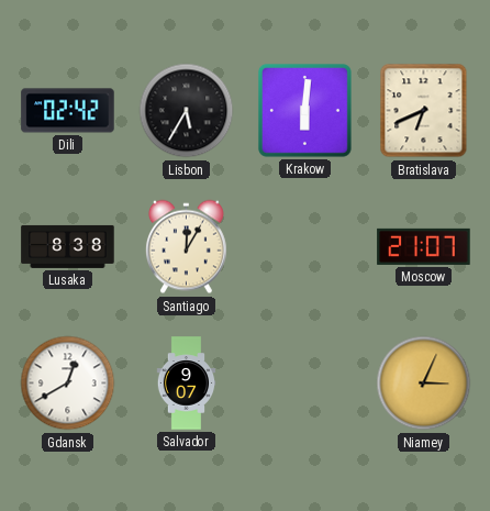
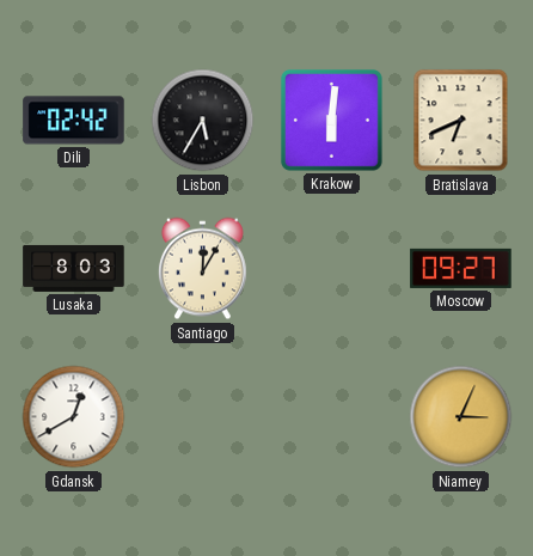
Lusaka: 8:38 -> 8:03 (74, 268)
Moscow: 21:07 -> 09:27 (461, 268)
Salvador: 9:07 -> none (187, 384)
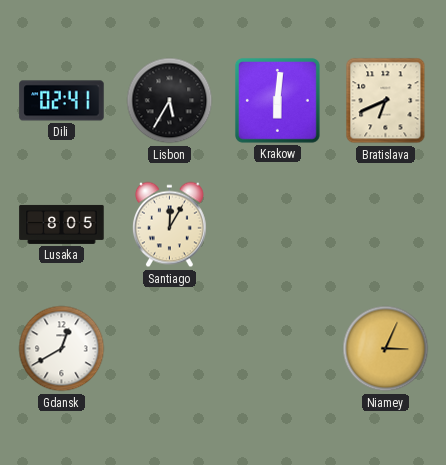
Dili: 02:42 -> 02:41 (62, 101)
Lusaka: 8:03 -> 8:05 (62, 224)
Moscow: 09:27 -> none (461, 268)
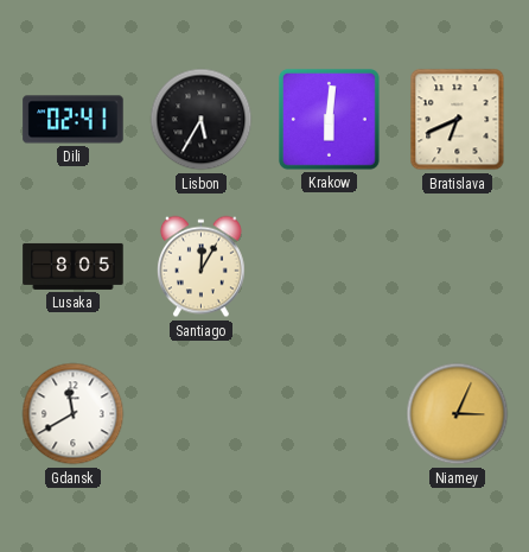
Gdansk: 12:40 -> 11:40 (74, 414)
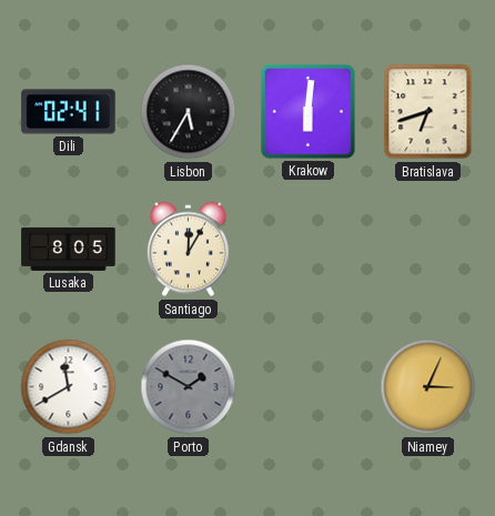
Bratislava: 6:41 -> 6:42 (428, 112)
Porto: none -> 1:50 (189, 387)
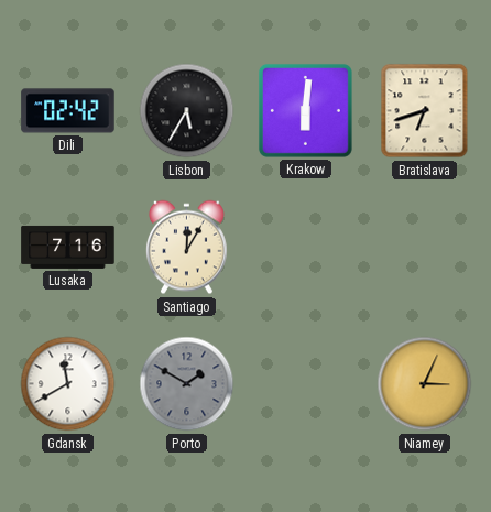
Dili: 02:41 -> 02:42 (68, 111)
Lusaka: 8:05 -> 7:16 (68, 247)
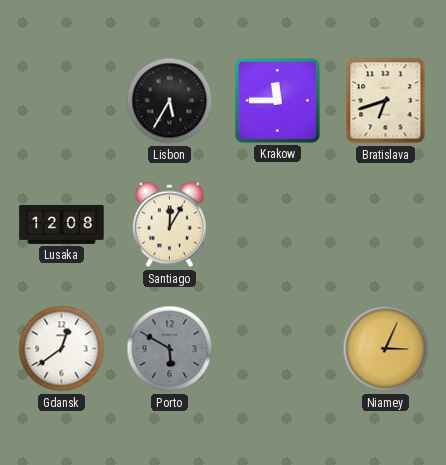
Dili: 02:42 -> none (68, 111)
Krakow: 6:01 -> 11:45 (277, 100)
Lusaka: 7:16 -> 12:08 (62, 224)
Gdansk: 11:40 -> 12:39 (62, 349)
Porto: 1:50 -> 5:50 (170, 349)
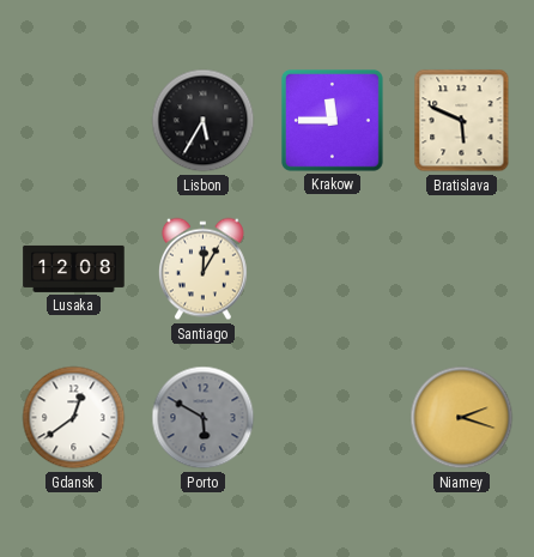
Bratislava: 6:42 -> 5:49 (462, 121)
Niamey: 3:04 -> 2:18 (462, 418)
